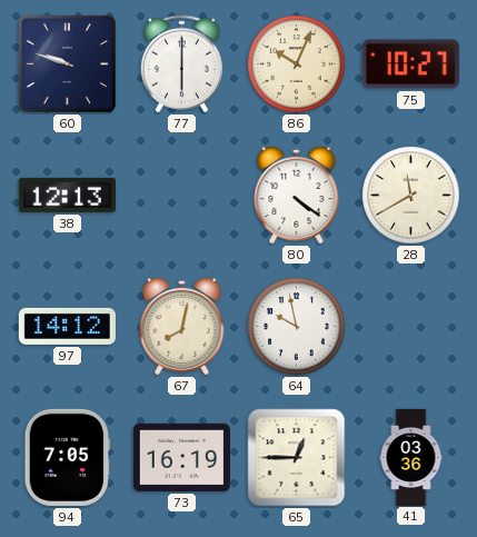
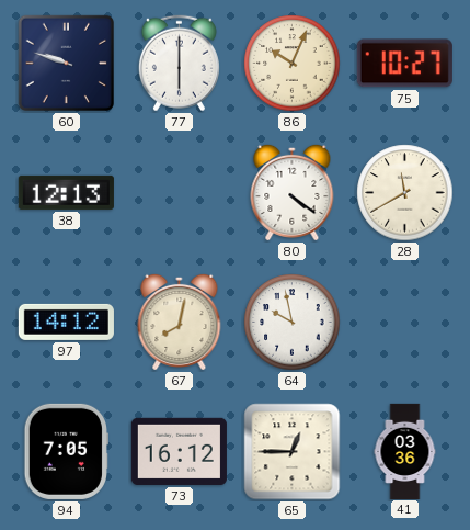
73: 16:19 -> 16:12 (179, 451)
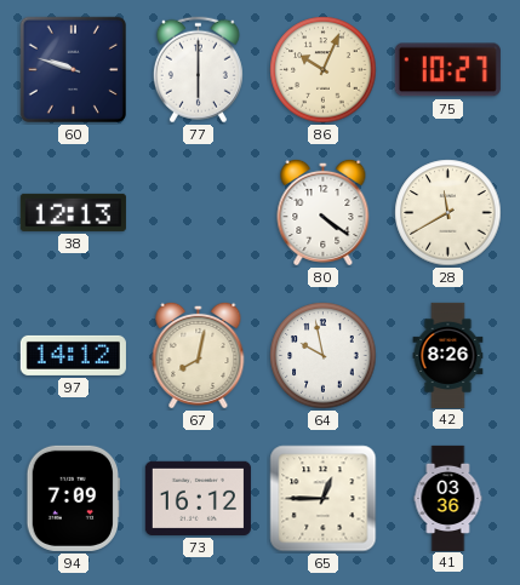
42: none -> 8:26 (448, 355)
94: 7:05 -> 7:09 (73, 498)
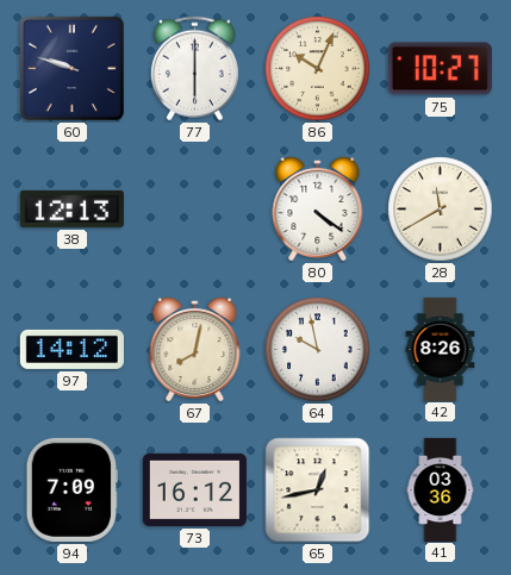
65: 12:45 -> 12:43 (318, 490)
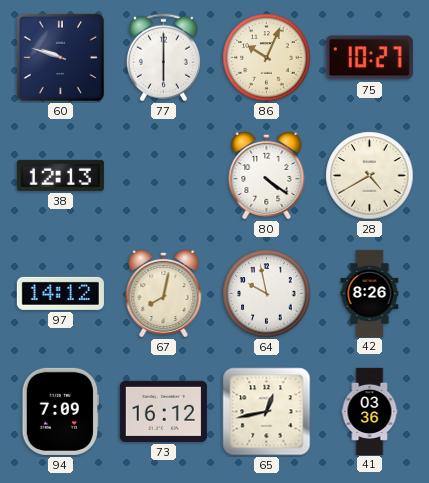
28: 11:40 -> 4:40 (370, 176)
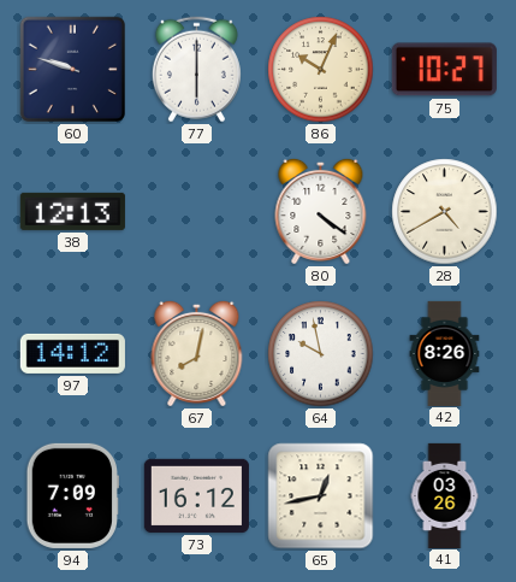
41: 03:36 -> 03:26 (445, 495)
